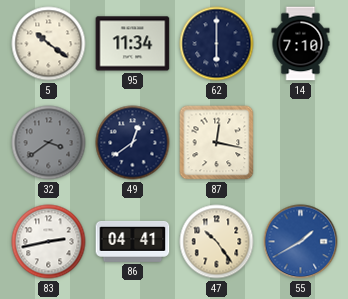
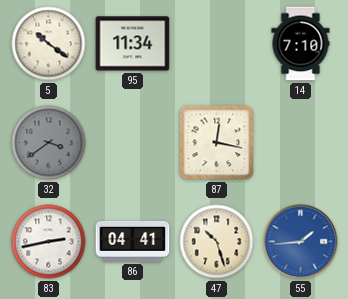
62: 6:00 -> none (217, 44)
49: 12:39 -> none (133, 143)
47: 10:24 -> 10:27 (217, 242)
55: 1:40 -> 1:44 (301, 242)
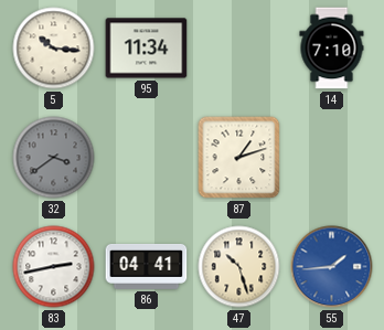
5: 10:21 -> 10:16 (54, 49)
87: 12:17 -> 1:12 (239, 158)
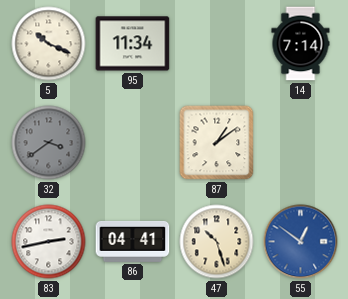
5: 10:16 -> 10:19 (49, 44)
14: 7:10 -> 7:14 (301, 44)
87: 1:12 -> 1:09 (217, 143)
55: 1:44 -> 12:51 (301, 242)
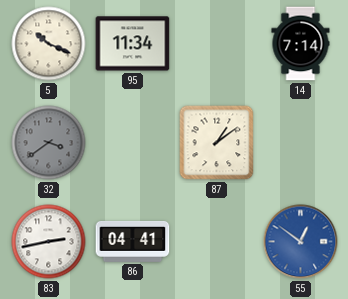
47: 10:27 -> none (217, 242)
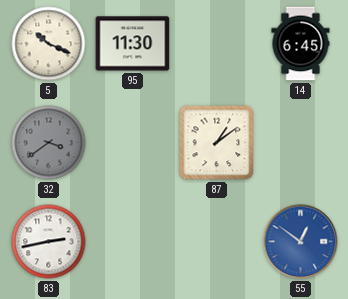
95: 11:34 -> 11:30 (133, 44)
14: 7:14 -> 6:45 (301, 44)
86: 04:41 -> none (133, 241)
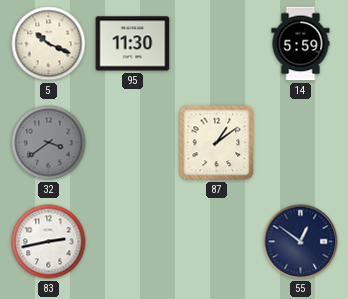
14: 6:45 -> 5:59 (301, 44)
55 dial: blue -> navy (301, 242)
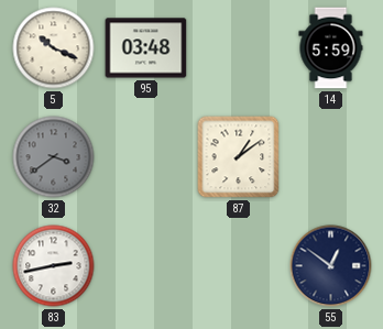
95: 11:30 -> 03:48 (146, 48)
